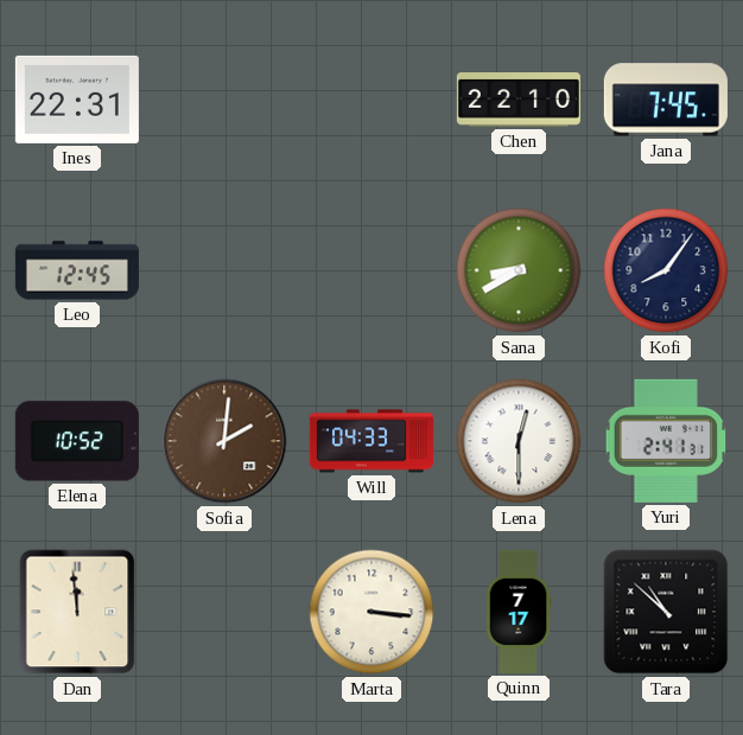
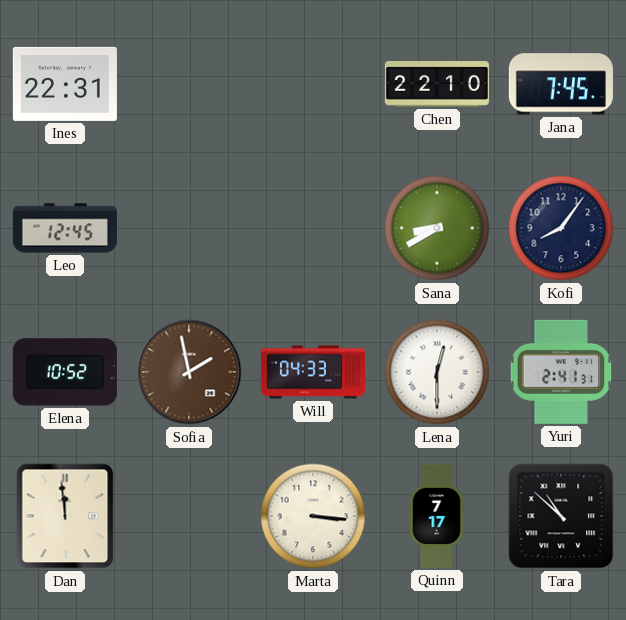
Sofia: 2:01 -> 1:58 (189, 372)
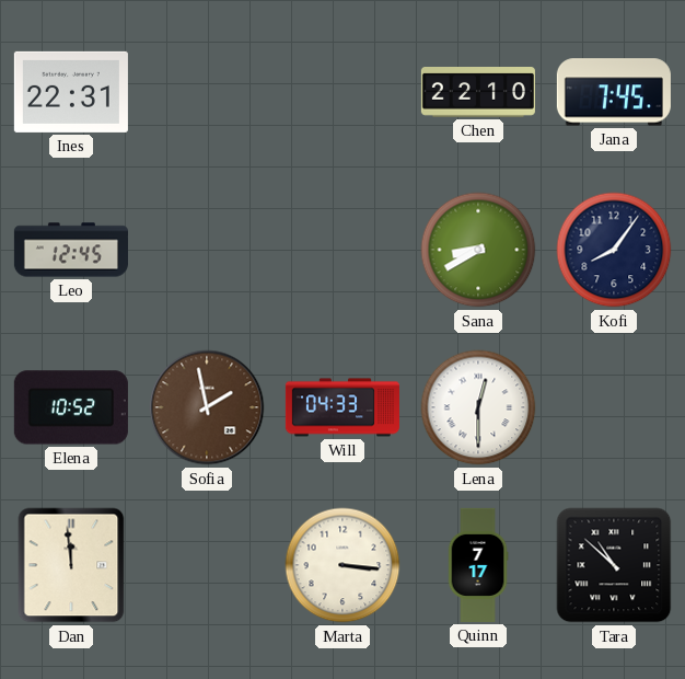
Yuri: 2:41 -> none (561, 372)
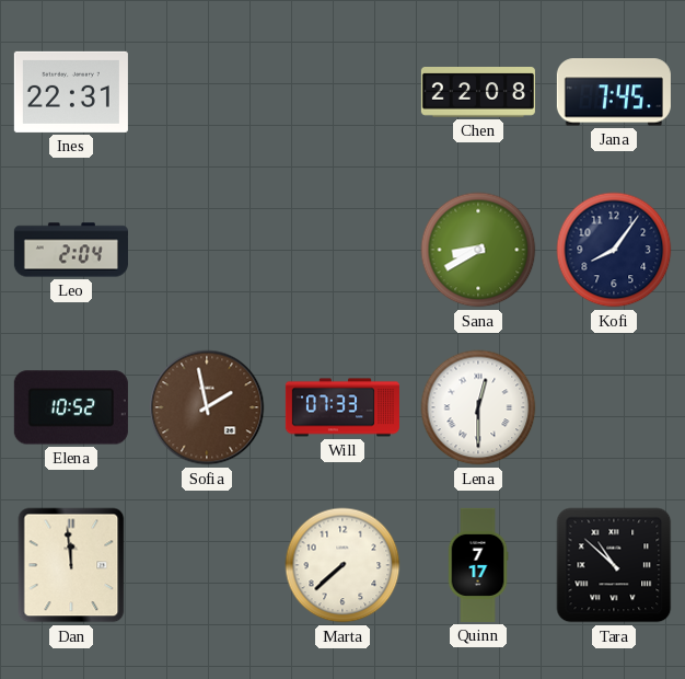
Chen: 22:10 -> 22:08 (478, 93)
Leo: 12:45 -> 2:04 (71, 250)
Will: 04:33 -> 07:33 (342, 407)
Marta: 3:16 -> 7:38 (342, 565)
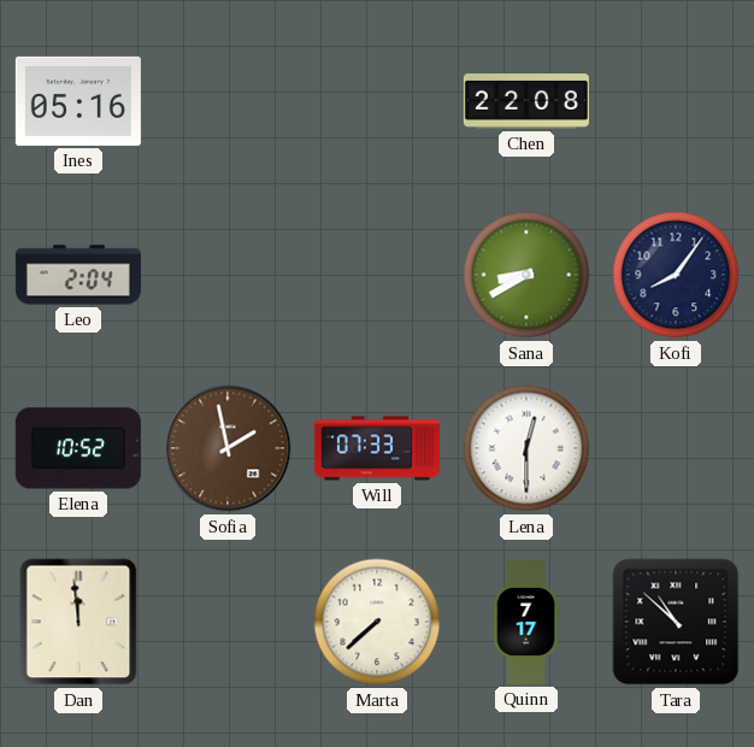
Ines: 22:31 -> 05:16 (78, 101)
Jana: 7:45 -> none (614, 92)
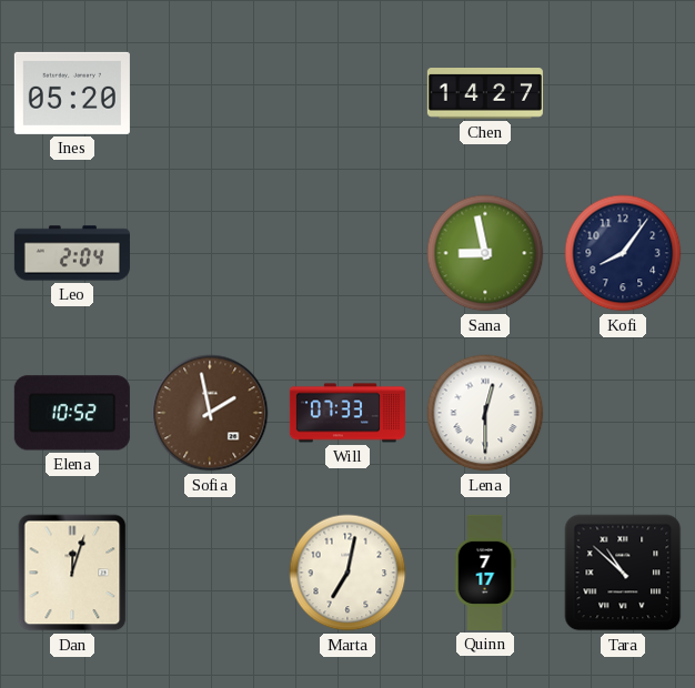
Ines: 05:16 -> 05:20 (72, 93)
Chen: 22:08 -> 14:27 (485, 94)
Sana: 8:40 -> 8:58 (485, 253)
Dan: 11:59 -> 12:03 (72, 573)
Marta: 7:38 -> 7:02 (347, 573)
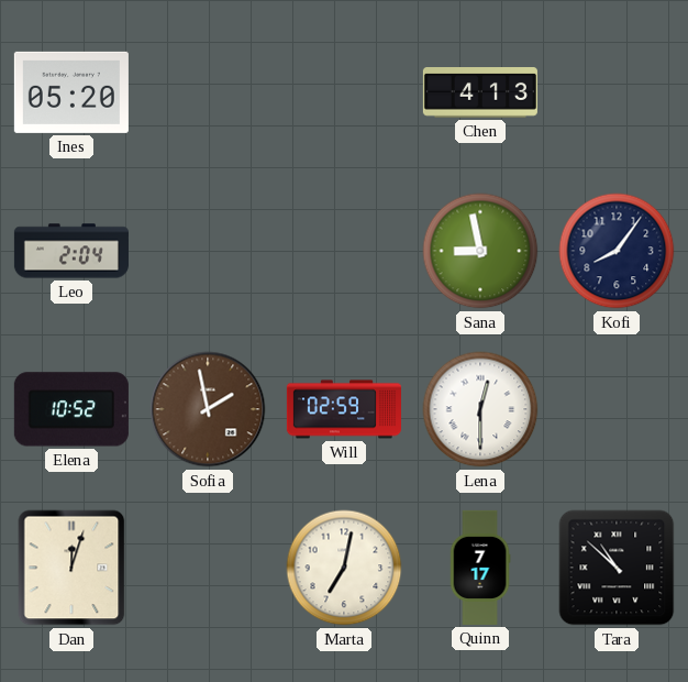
Chen: 14:27 -> 4:13 (480, 94)
Will: 07:33 -> 02:59 (344, 409)
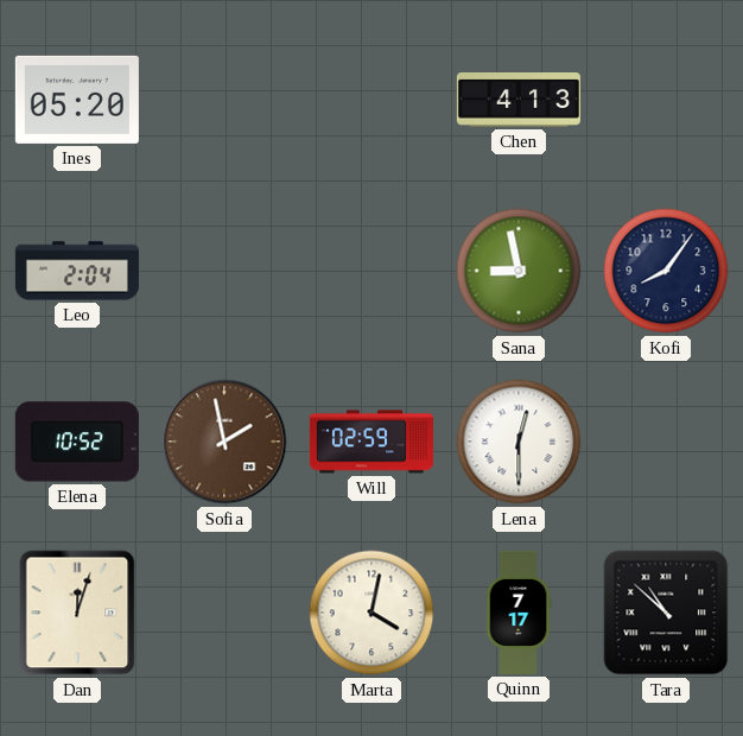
Marta: 7:02 -> 4:02 (371, 613)
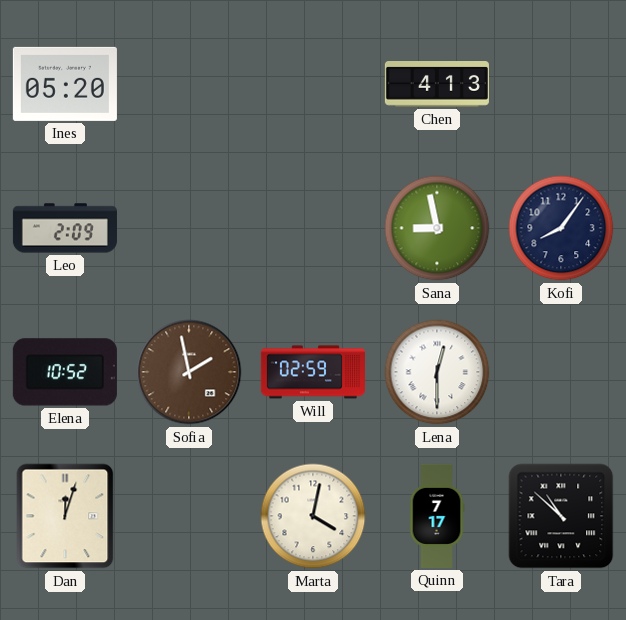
Leo: 2:04 -> 2:09 (65, 228)
